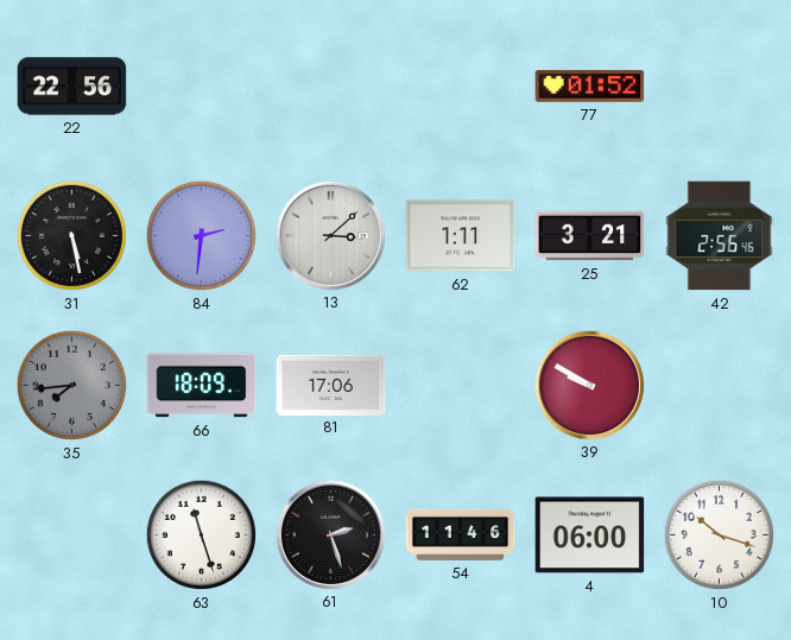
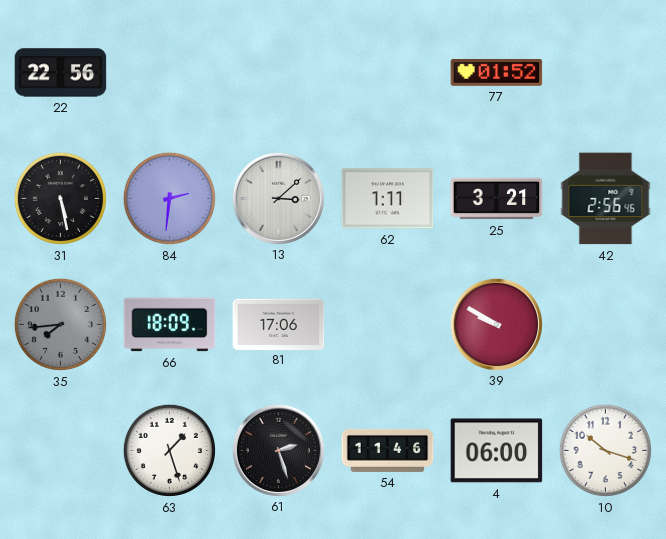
63: 11:27 -> 1:27 (169, 450)
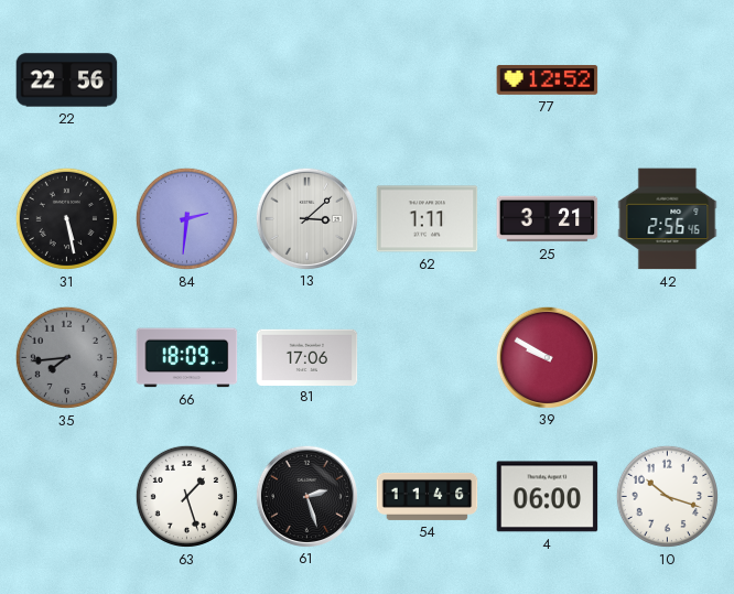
77: 01:52 -> 12:52 (548, 80)
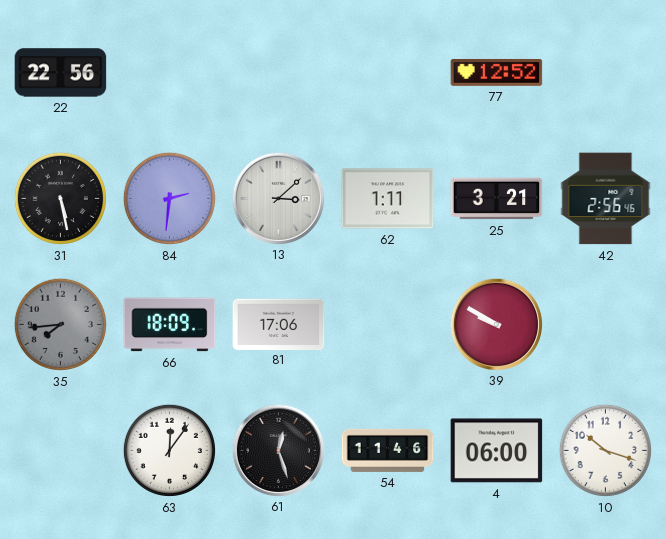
63: 1:27 -> 12:06 (169, 450)
61: 2:27 -> 12:27 (278, 450)
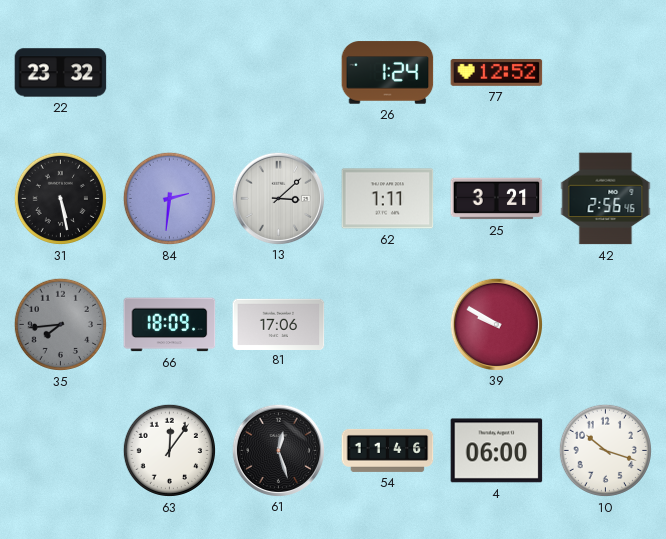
22: 22:56 -> 23:32 (61, 73)
26: none -> 1:24 (388, 73)
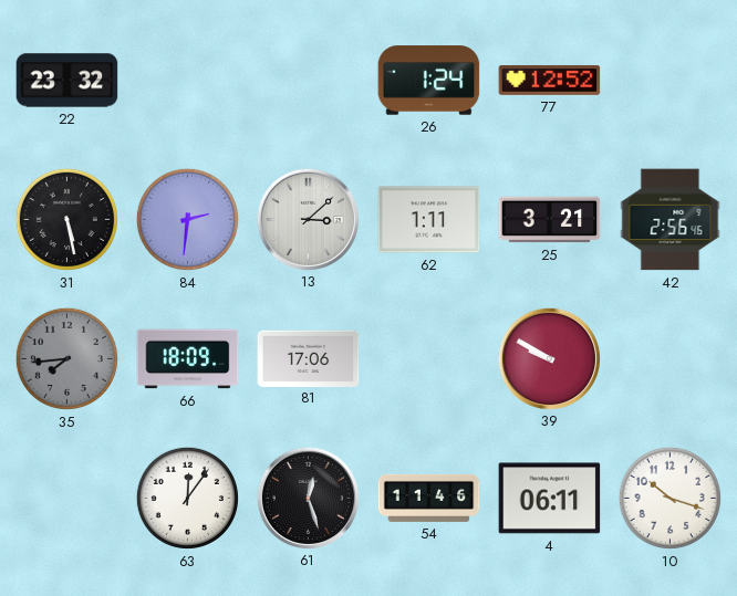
4: 06:00 -> 06:11 (550, 499)
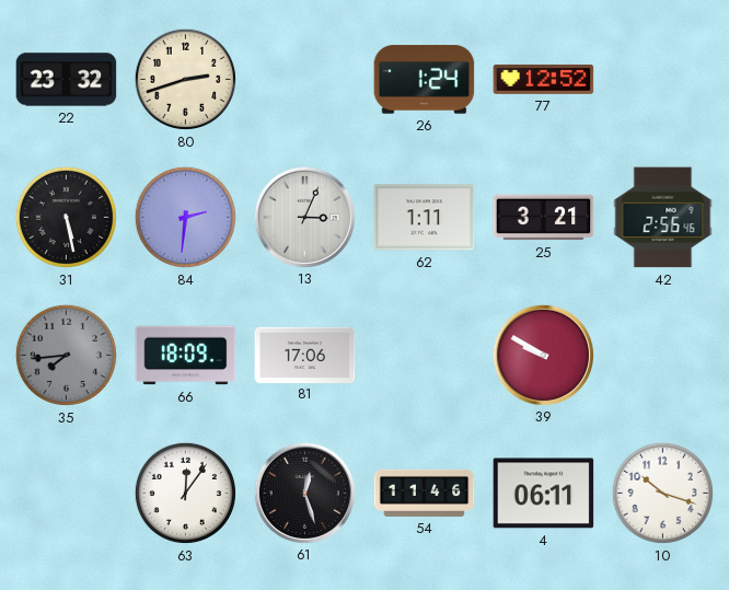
80: none -> 2:42 (185, 79)
13: 3:08 -> 3:04 (304, 217)
